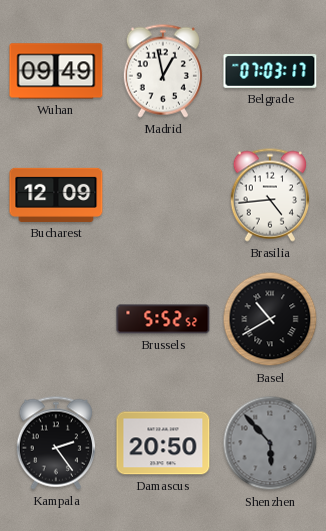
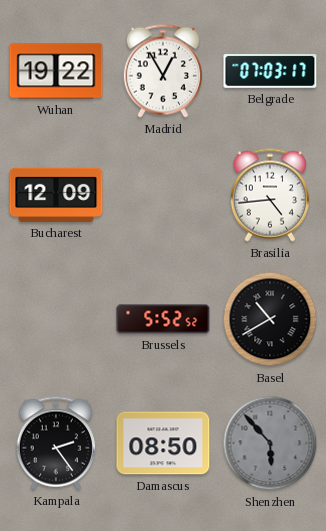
Wuhan: 09:49 -> 19:22 (56, 71)
Madrid: 12:58 -> 12:55 (162, 71)
Damascus: 20:50 -> 08:50 (163, 443)
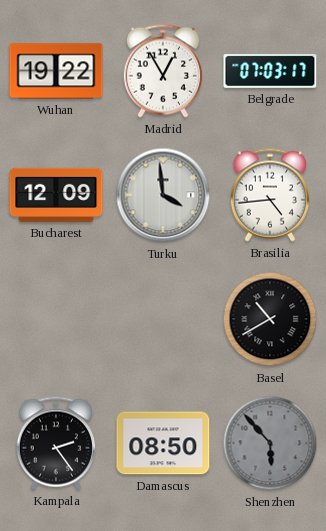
Turku: none -> 3:59 (163, 195)
Brussels: 5:52 -> none (163, 319)
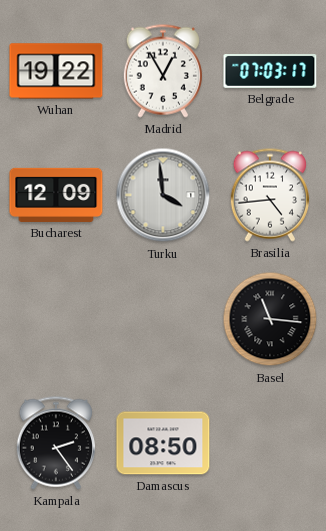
Basel: 10:40 -> 11:16 (270, 319)
Shenzhen: 5:53 -> none (270, 443)
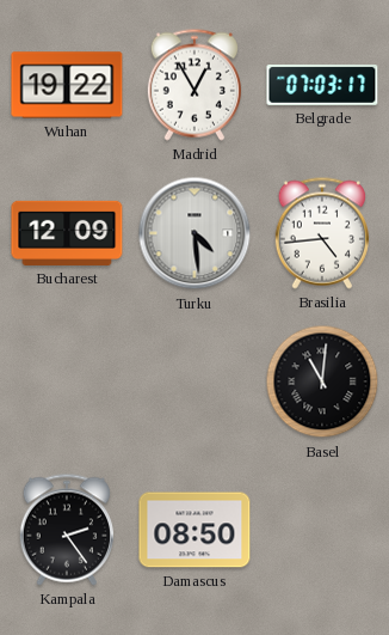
Turku: 3:59 -> 4:29 (194, 233)
Basel: 11:16 -> 11:01 (322, 381)
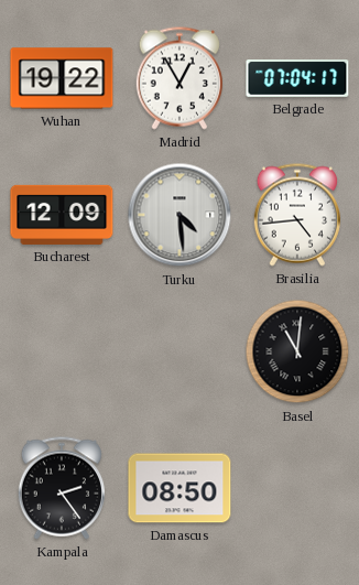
Belgrade: 07:03 -> 07:04 (297, 79)
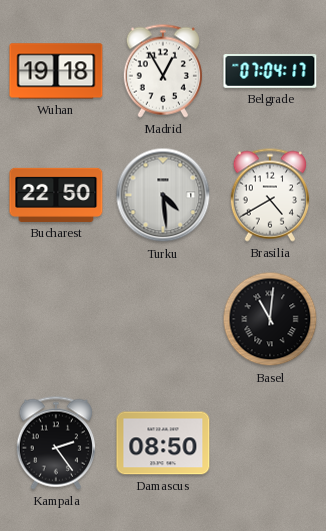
Wuhan: 19:22 -> 19:18 (56, 71)
Bucharest: 12:09 -> 22:50 (56, 195)
Brasilia: 4:44 -> 4:40 (269, 195)
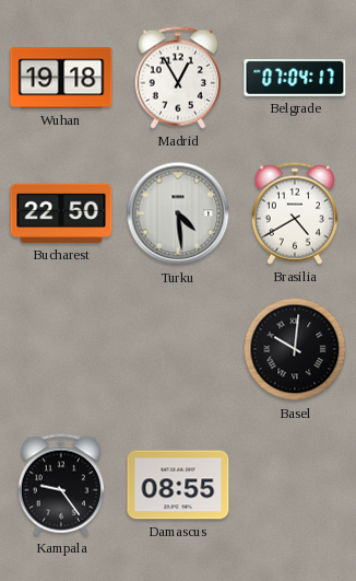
Basel: 11:01 -> 10:01 (295, 349)
Kampala: 2:24 -> 9:24 (60, 485)
Damascus: 08:50 -> 08:55 (178, 485)
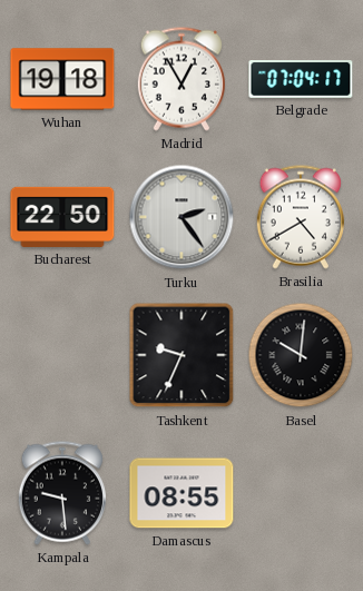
Turku: 4:29 -> 2:24 (181, 217)
Tashkent: none -> 9:34 (181, 355)
Kampala: 9:24 -> 9:29 (61, 493)
